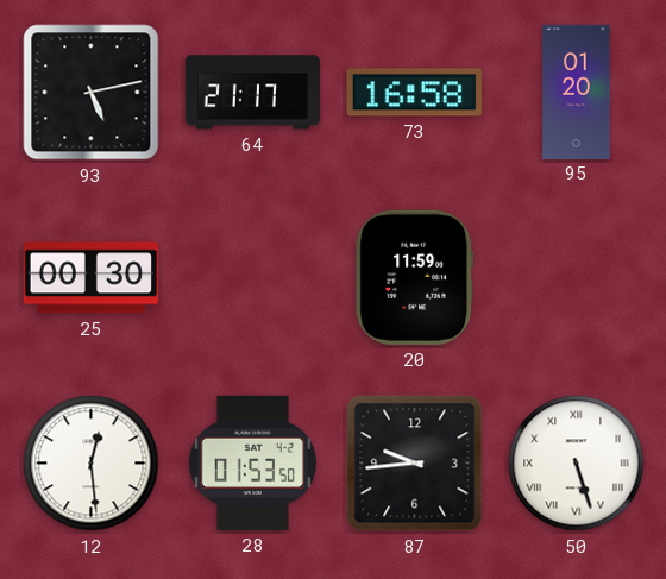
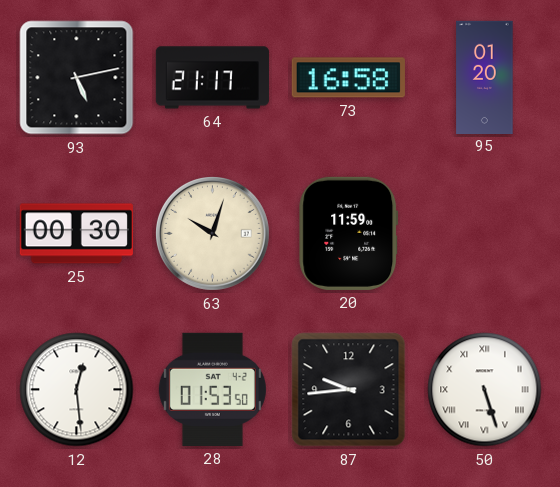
63: none -> 10:03 (213, 234)
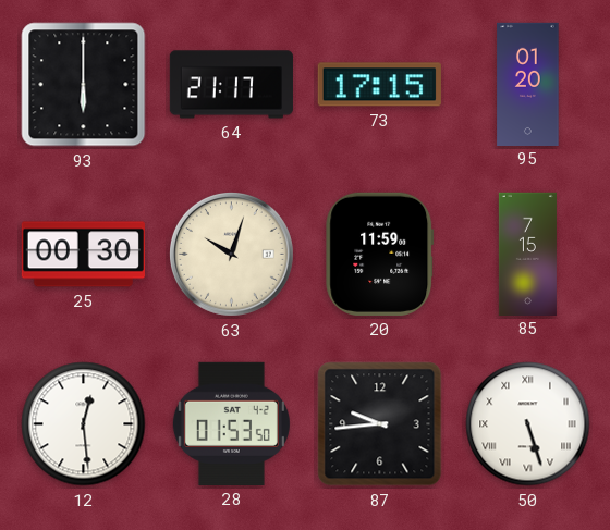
93: 5:13 -> 6:00 (84, 85)
73: 16:58 -> 17:15 (379, 85)
85: none -> 7:15 (527, 254)
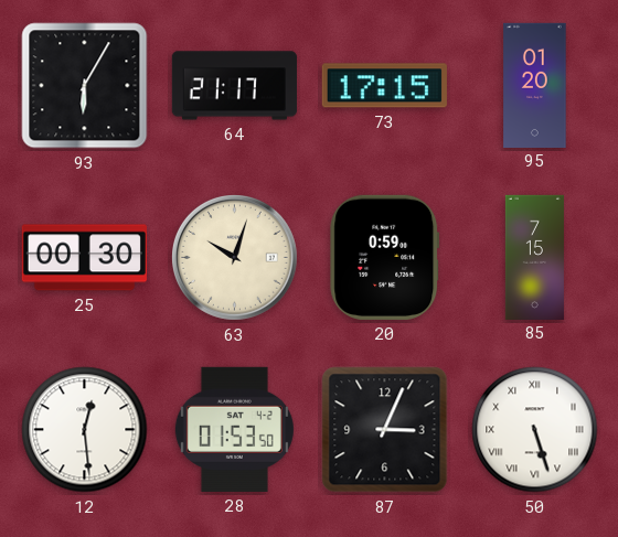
93: 6:00 -> 6:05 (85, 86)
20: 11:59 -> 0:59 (385, 257)
87: 9:44 -> 3:04 (385, 430)
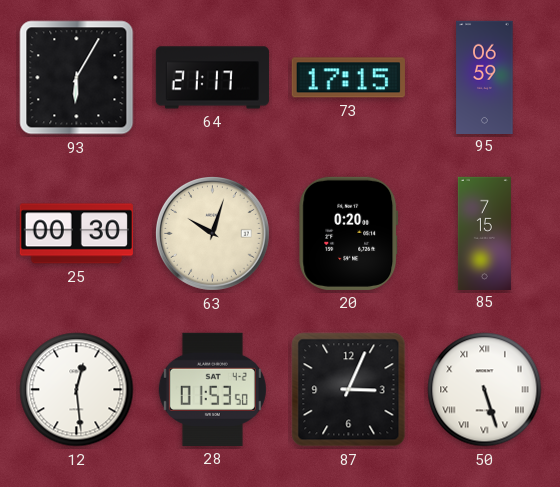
95: 01:20 -> 06:59 (485, 77)
20: 0:59 -> 0:20 (349, 233)
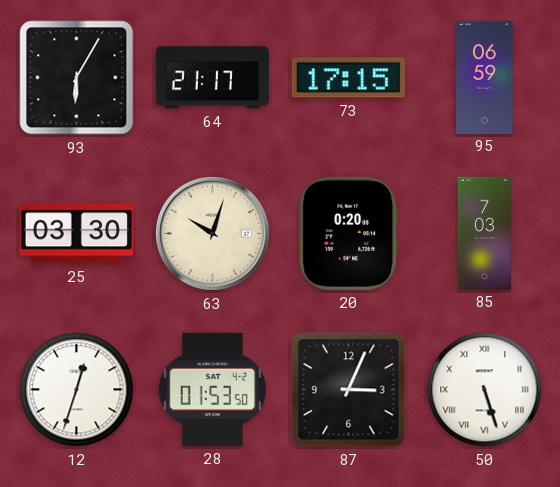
25: 00:30 -> 03:30 (76, 234)
85: 7:15 -> 7:03 (484, 233)
12: 12:29 -> 12:33 (77, 390)
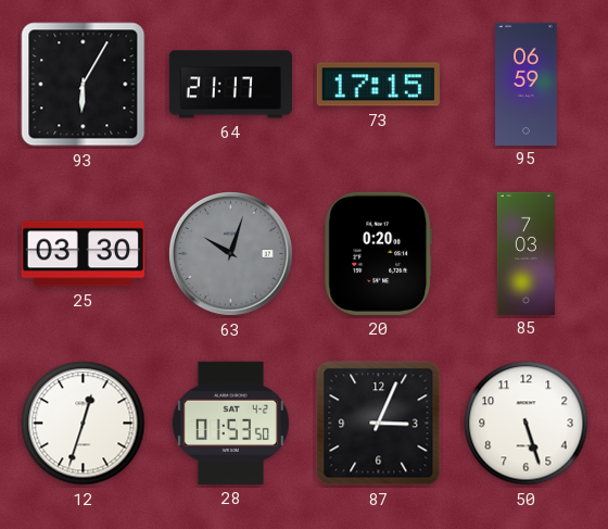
63 dial: cream -> grey (231, 254)
50 numerals: Roman -> Arabic (527, 424)
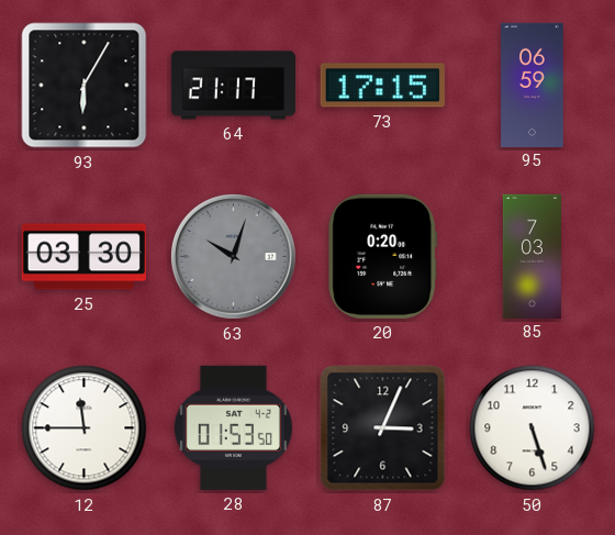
12: 12:33 -> 11:45 (85, 428)
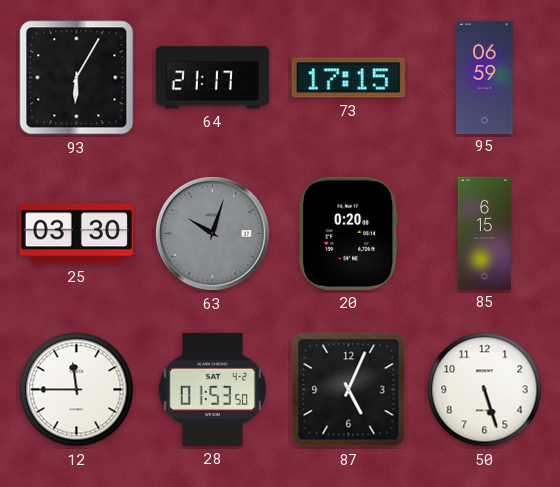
85: 7:03 -> 6:15 (484, 233)
87: 3:04 -> 5:04 (349, 390)
